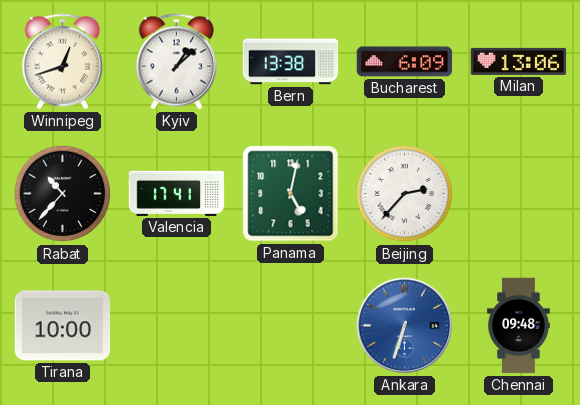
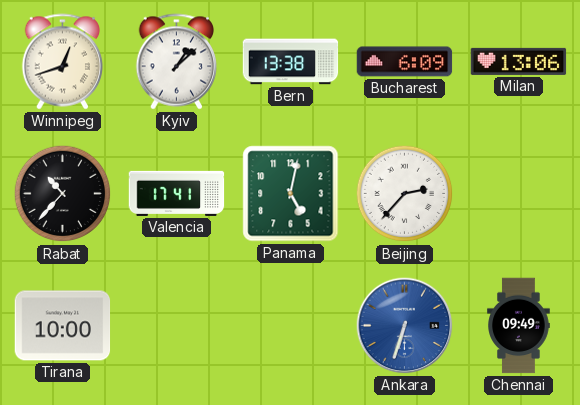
Chennai: 09:48 -> 09:49 (519, 326)
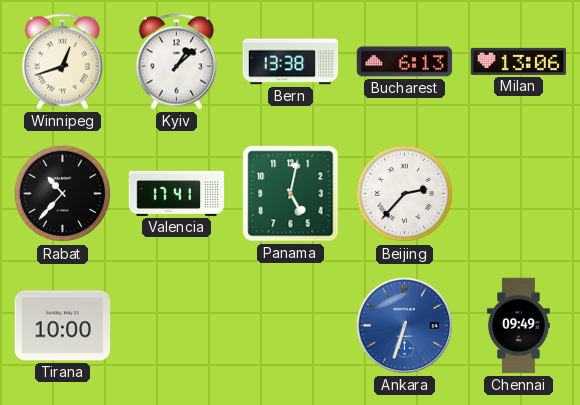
Bucharest: 6:09 -> 6:13 (405, 62)
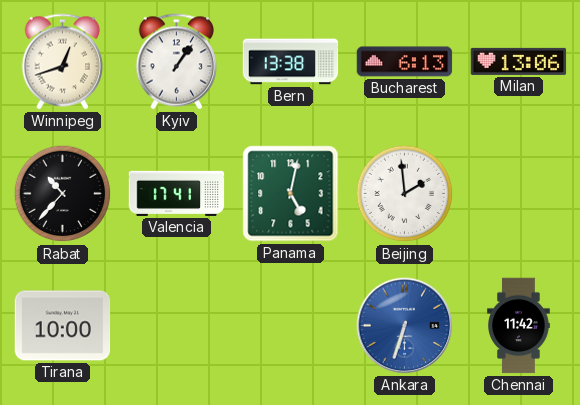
Kyiv: 1:08 -> 1:06 (177, 62)
Beijing: 2:37 -> 1:59 (405, 194)
Chennai: 09:49 -> 11:42 (519, 326)
